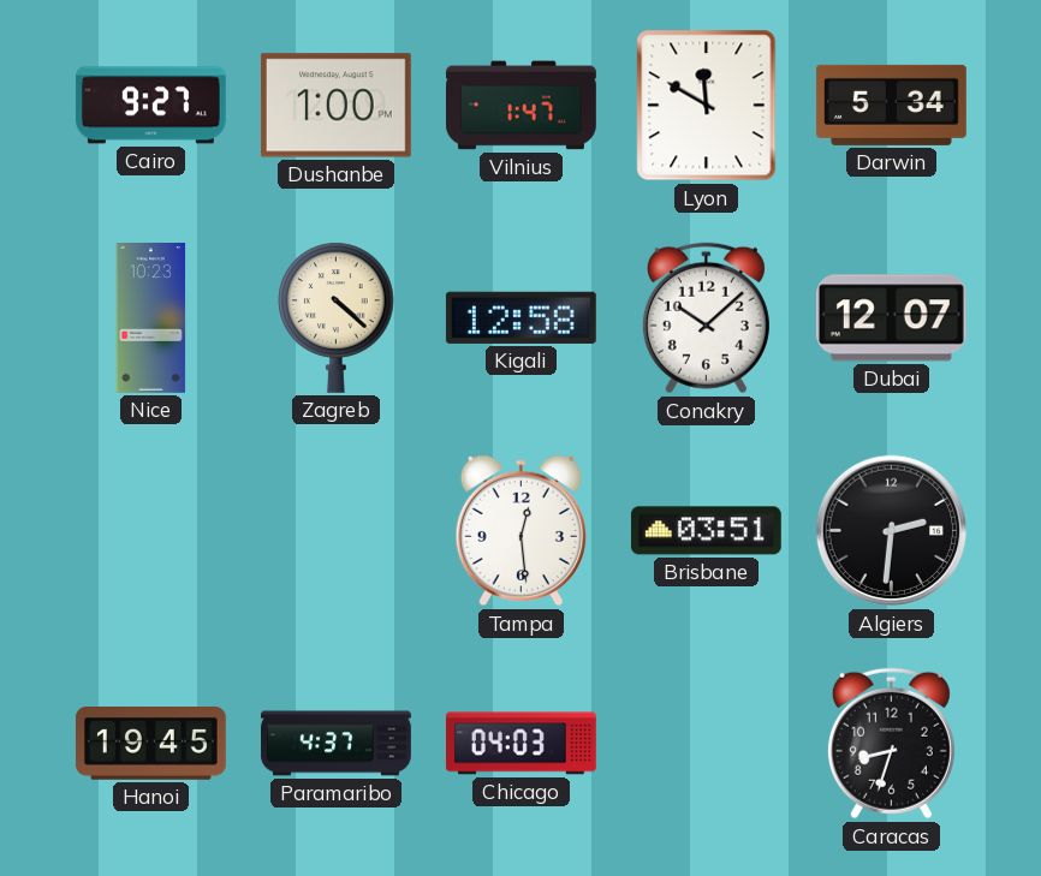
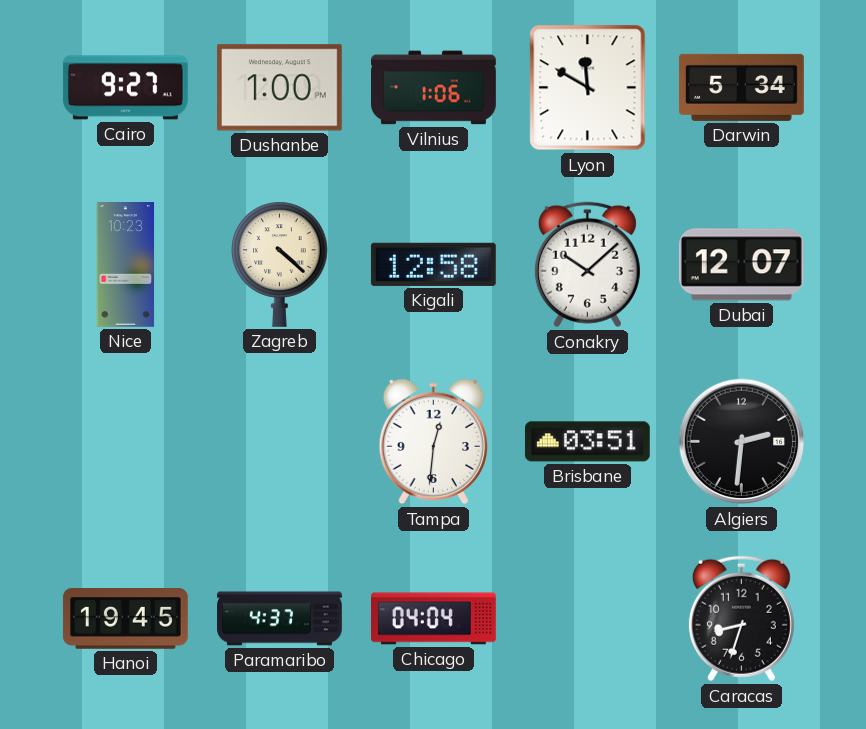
Vilnius: 1:47 -> 1:06 (434, 88)
Tampa: 12:29 -> 12:31 (433, 442)
Chicago: 04:03 -> 04:04 (433, 619)
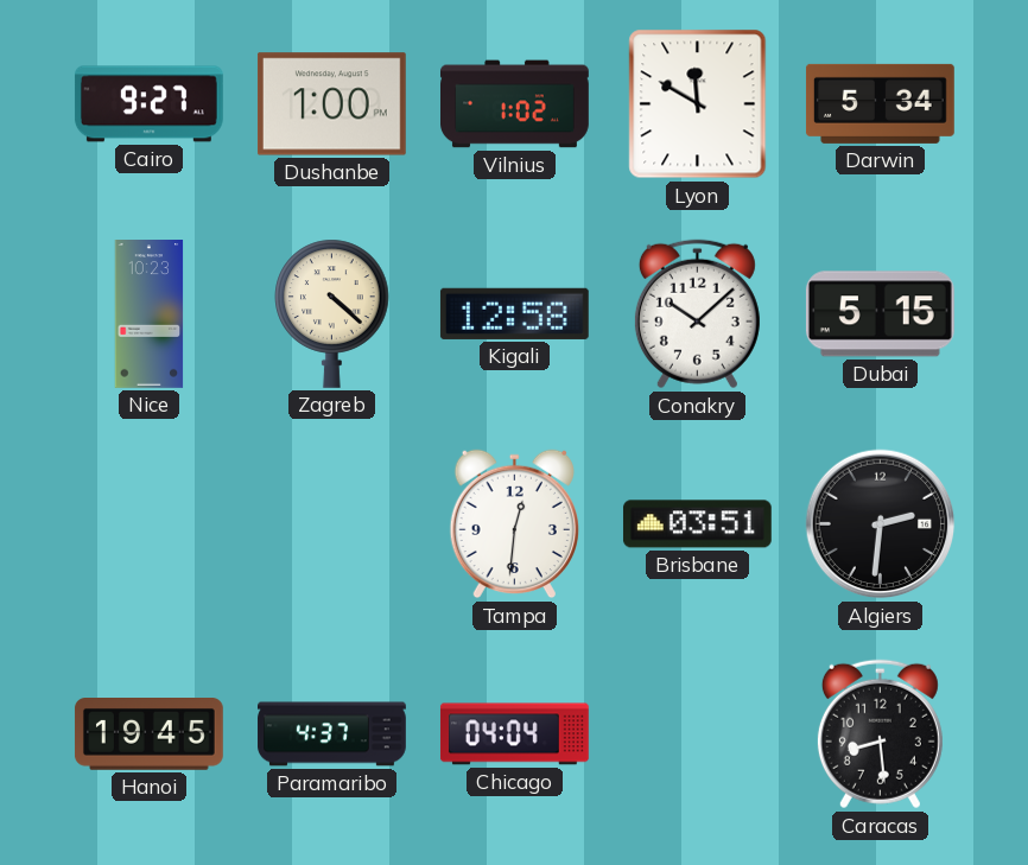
Vilnius: 1:06 -> 1:02 (515, 104)
Dubai: 12:07 -> 5:15 (880, 314)
Caracas: 8:33 -> 8:29 (880, 734)
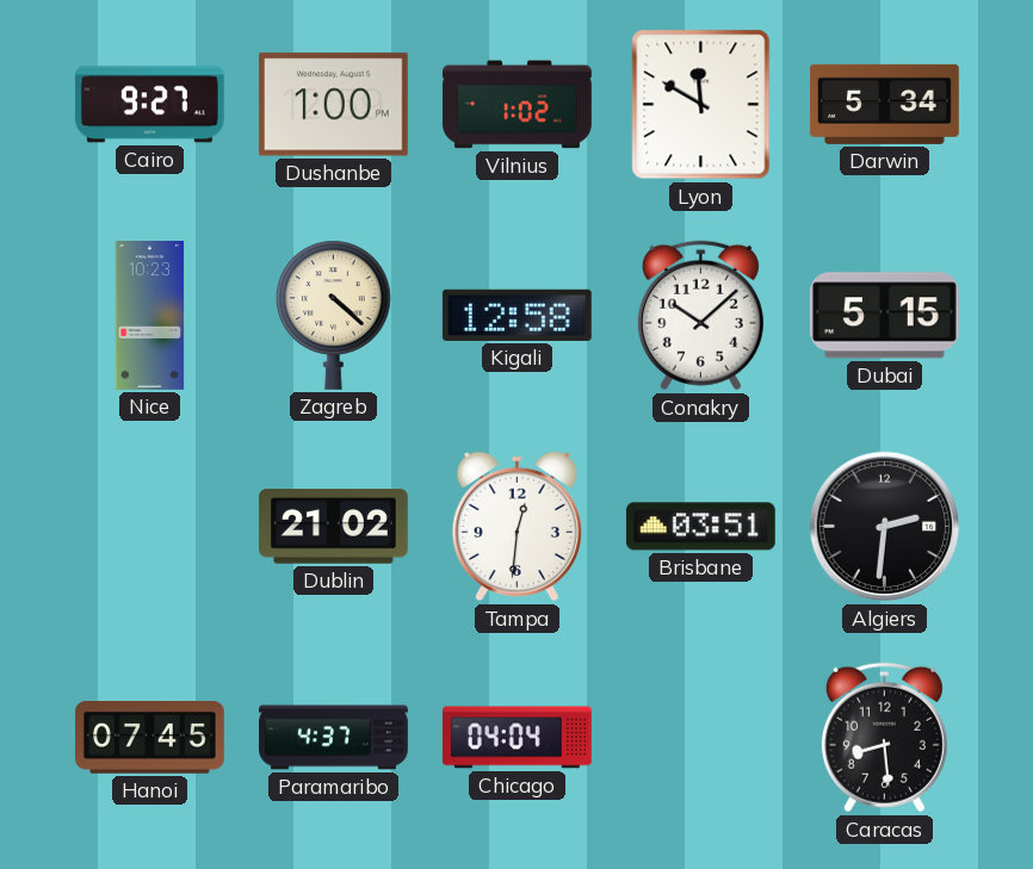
Dublin: none -> 21:02 (334, 527)
Hanoi: 19:45 -> 07:45 (149, 738)
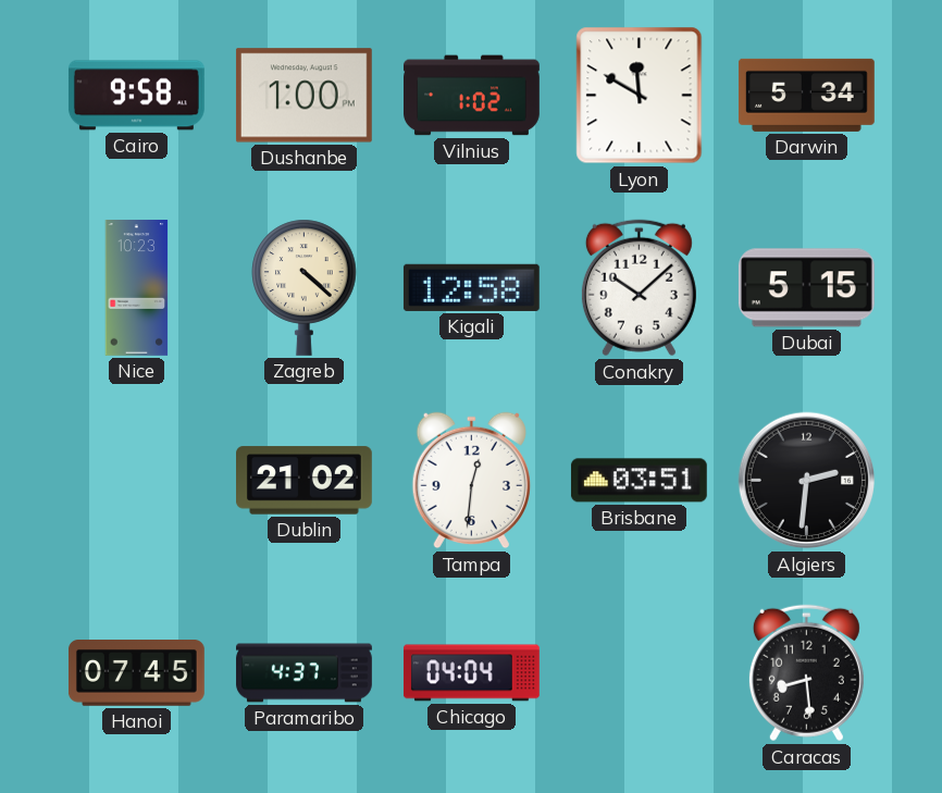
Cairo: 9:27 -> 9:58 (136, 96)
